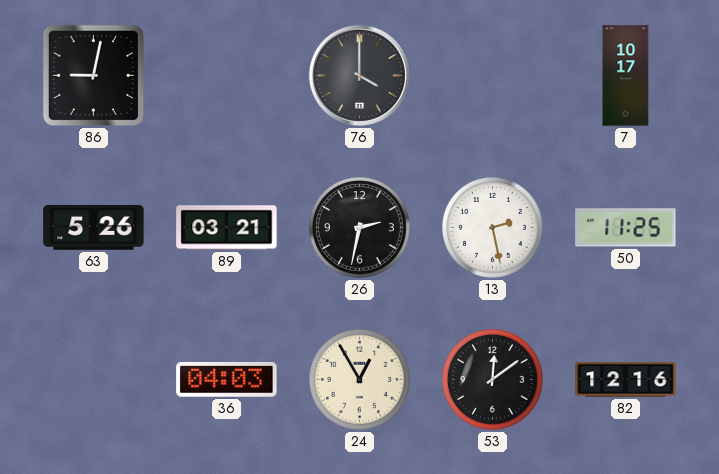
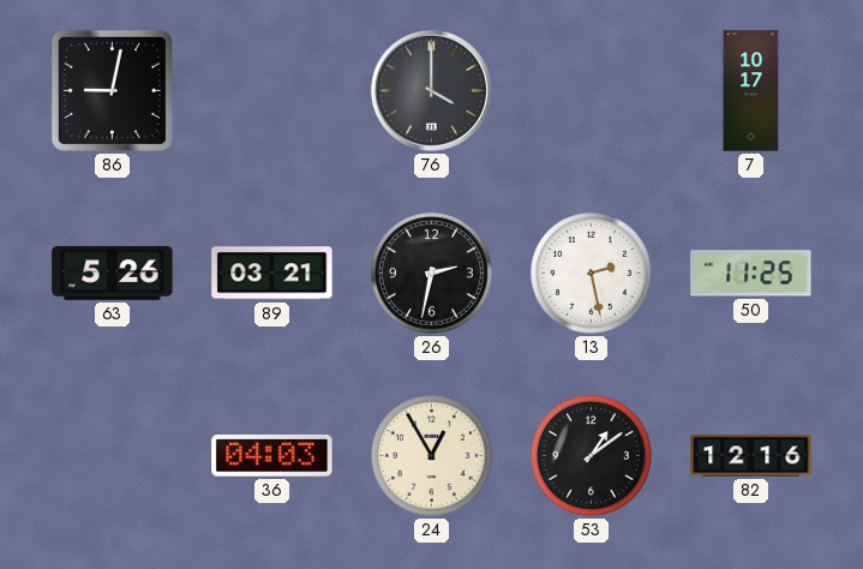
53: 12:09 -> 1:09 (592, 456)
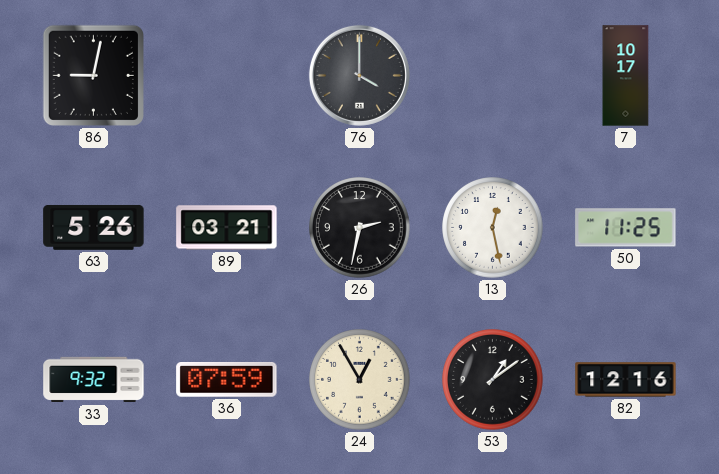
13: 2:28 -> 12:28 (493, 228)
33: none -> 9:32 (94, 380)
36: 04:03 -> 07:59 (227, 380)
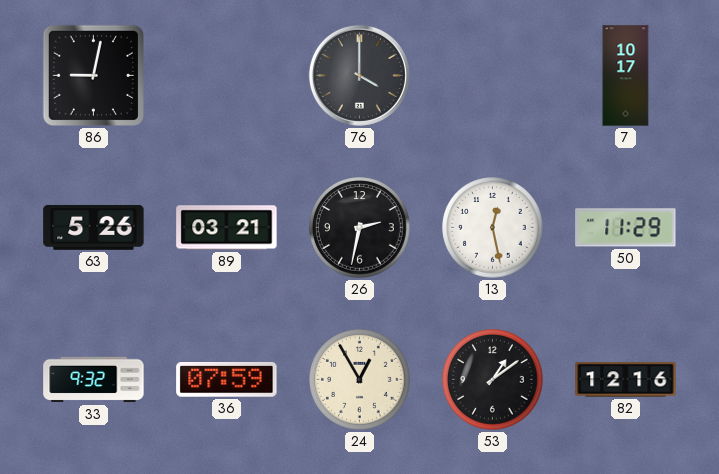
50: 11:25 -> 11:29 (626, 228)
